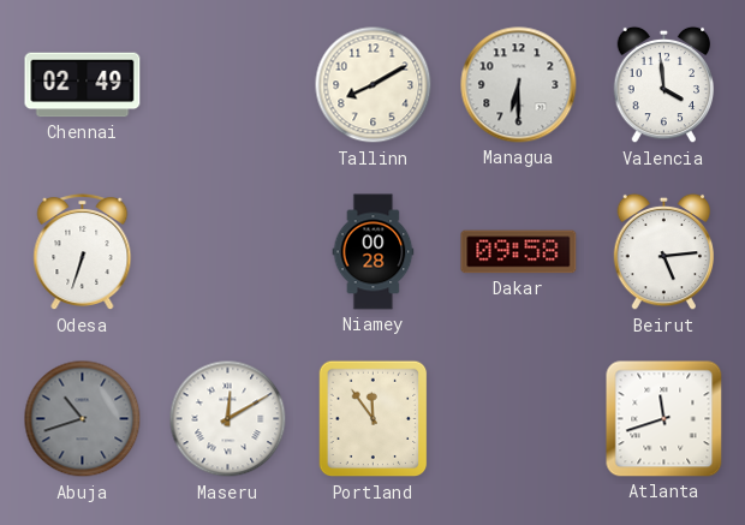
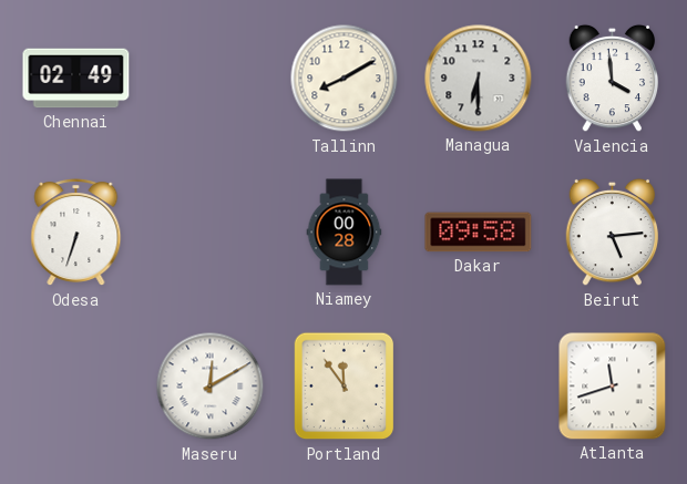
Abuja: 10:42 -> none (83, 419)
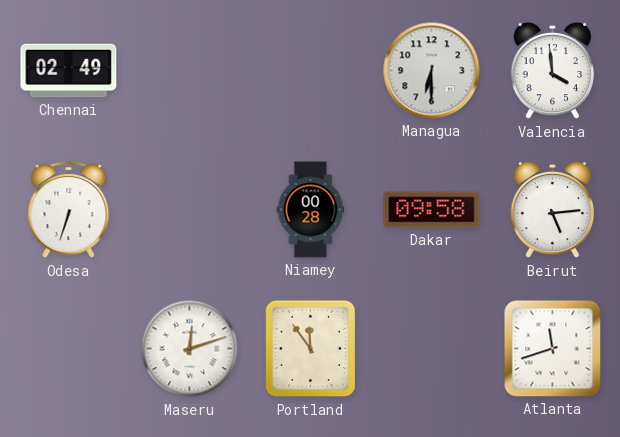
Tallinn: 8:10 -> none (345, 79)
Maseru: 12:10 -> 12:12 (190, 349)
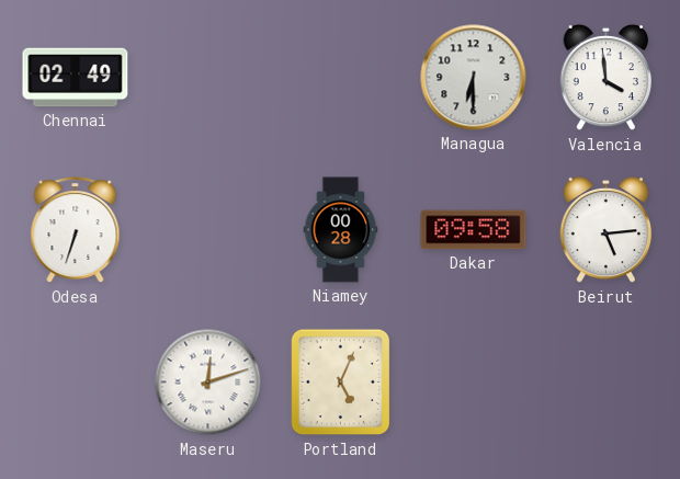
Portland: 11:54 -> 5:04 (341, 383)
Atlanta: 11:42 -> none (553, 349)
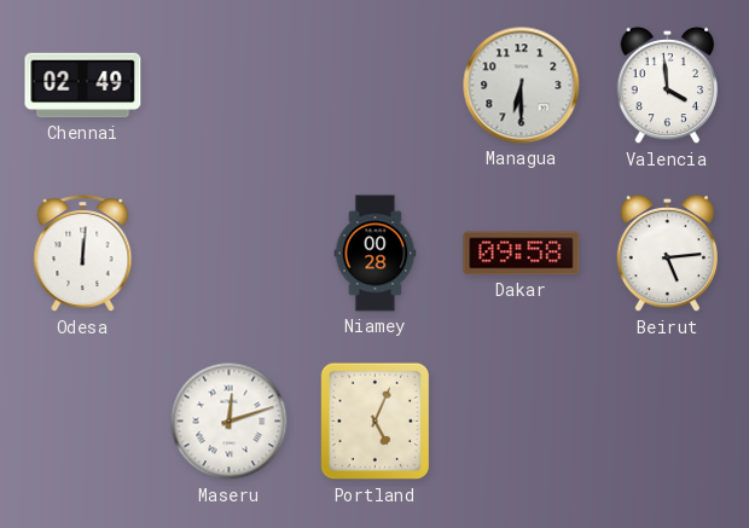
Odesa: 6:33 -> 12:01 (83, 254)
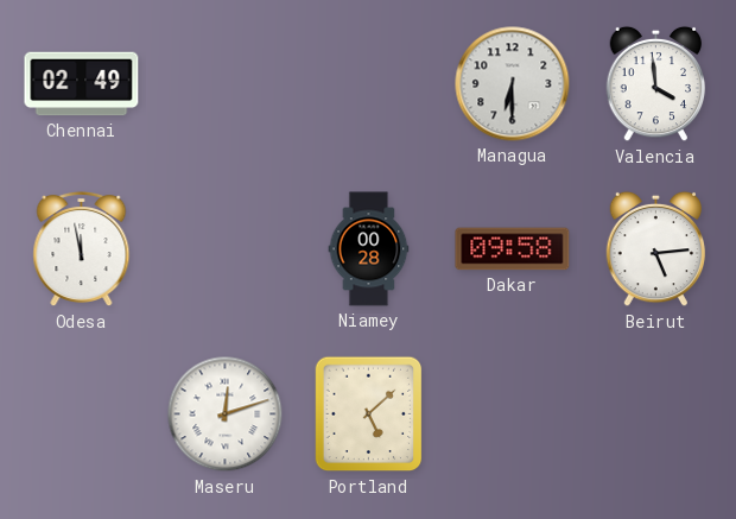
Odesa: 12:01 -> 11:58 (82, 249)
Portland: 5:04 -> 5:08 (369, 414)
